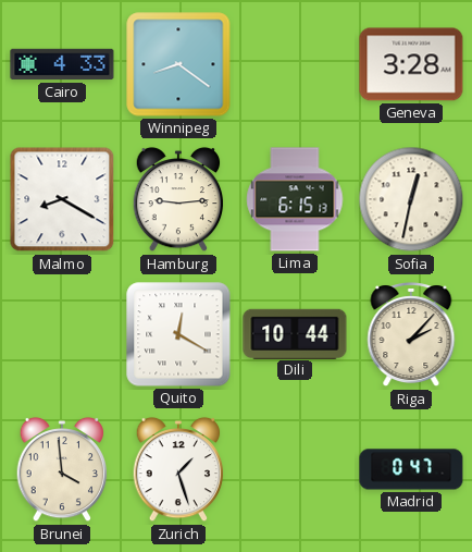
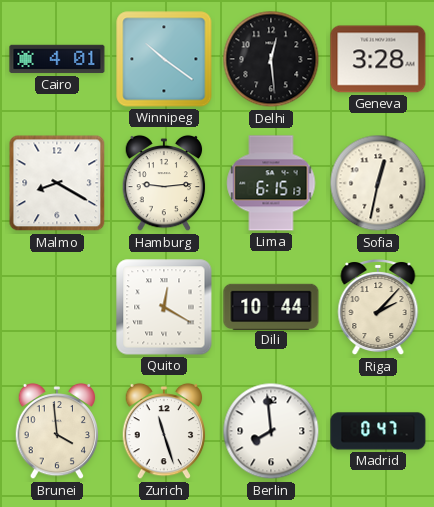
Cairo: 4:33 -> 4:01 (57, 59)
Winnipeg: 8:21 -> 10:21 (164, 59)
Delhi: none -> 12:29 (271, 59)
Zurich: 1:27 -> 11:27 (164, 431)
Berlin: none -> 7:59 (271, 431)
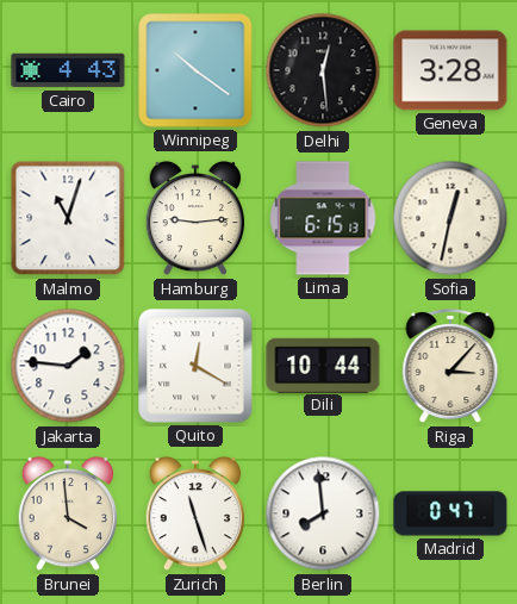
Cairo: 4:01 -> 4:43 (68, 70)
Malmo: 8:20 -> 11:03 (68, 218)
Jakarta: none -> 1:46 (68, 366)
Riga: 2:07 -> 3:07 (450, 367)
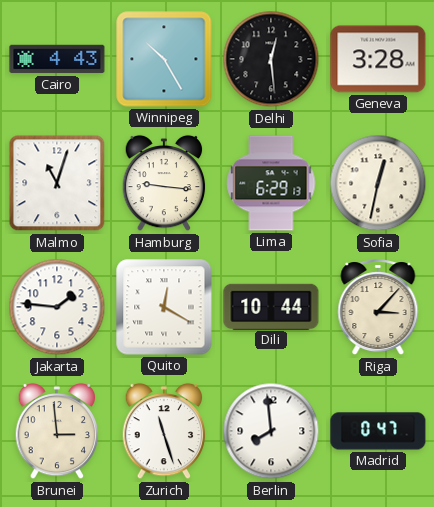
Winnipeg: 10:21 -> 10:25 (164, 59)
Hamburg: 9:14 -> 9:16 (164, 183)
Lima: 6:15 -> 6:29 (271, 183)
Brunei: 3:59 -> 2:59 (57, 431)
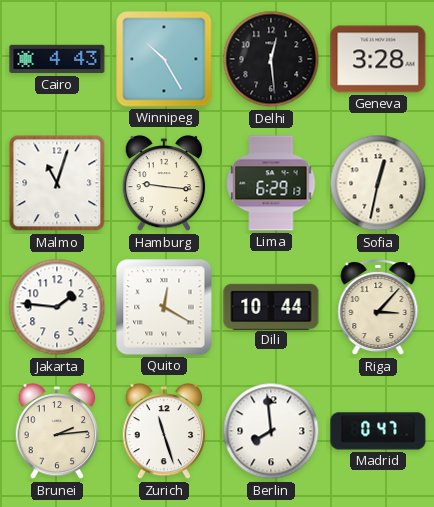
Brunei: 2:59 -> 2:14 (57, 431)
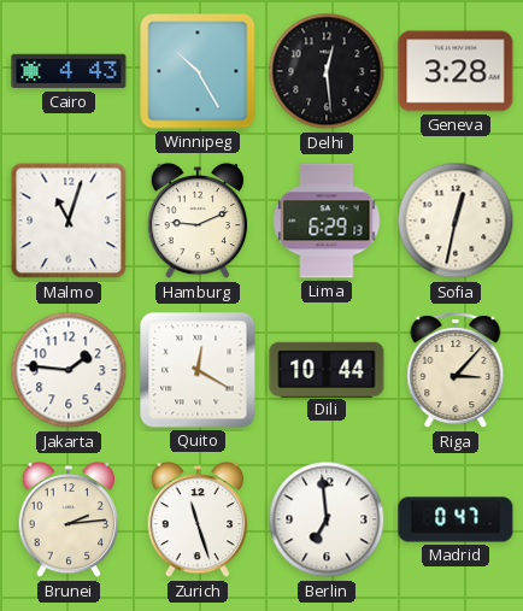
Hamburg: 9:16 -> 9:11 (198, 221)
Berlin: 7:59 -> 6:59 (327, 519)
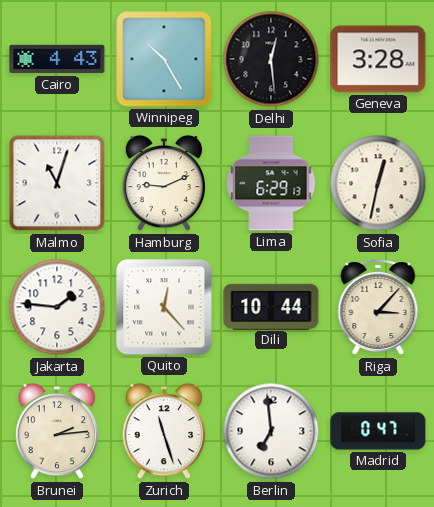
Quito: 12:20 -> 12:23 (164, 307)
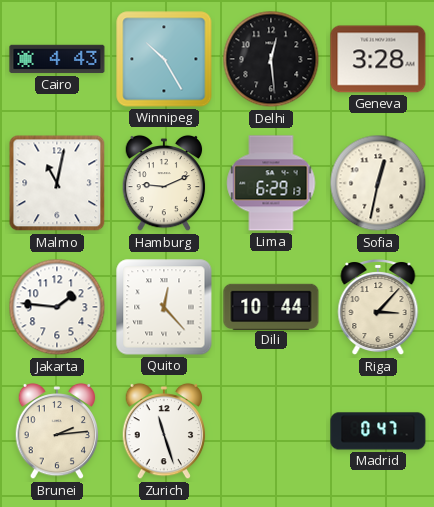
Malmo: 11:03 -> 11:02 (57, 183)
Berlin: 6:59 -> none (271, 431)
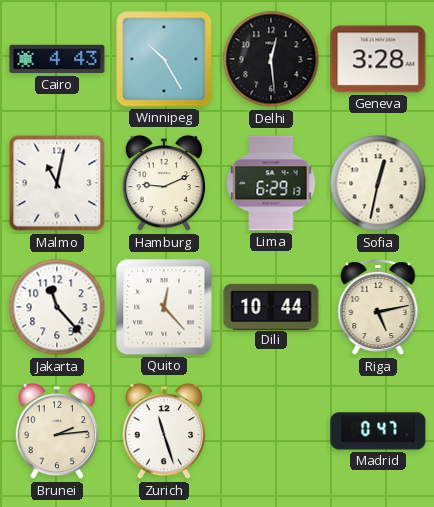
Jakarta: 1:46 -> 11:23 (57, 307)
Riga: 3:07 -> 5:13 (378, 308)
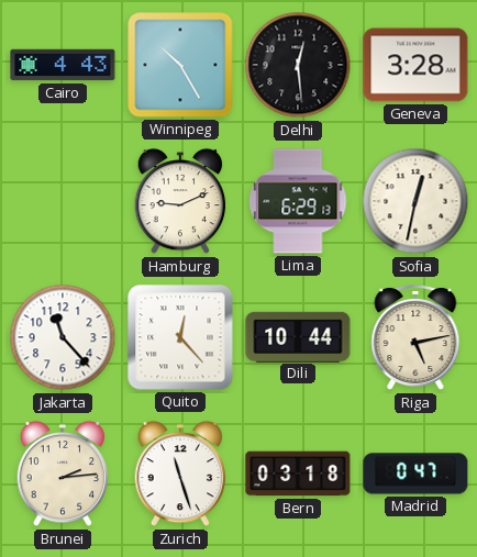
Malmo: 11:02 -> none (57, 183)
Bern: none -> 03:18 (298, 474)
